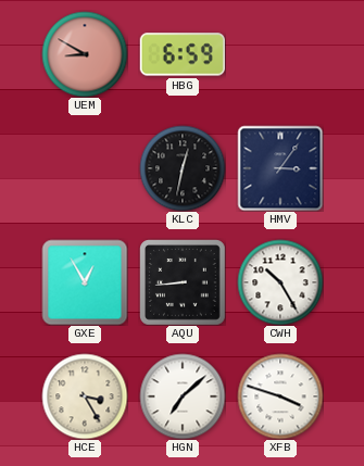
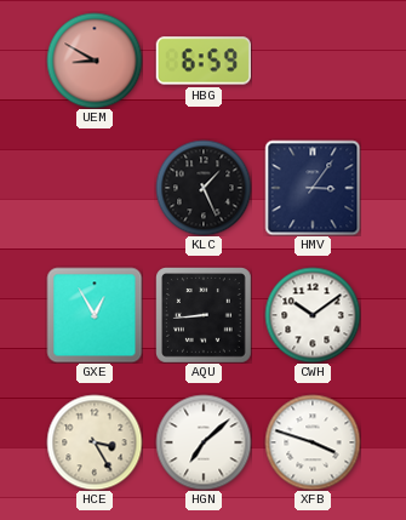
KLC: 12:32 -> 1:26 (204, 188)
CWH: 10:25 -> 10:09 (313, 315)
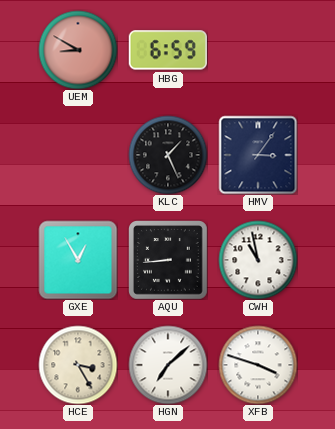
CWH: 10:09 -> 10:58 (258, 260)
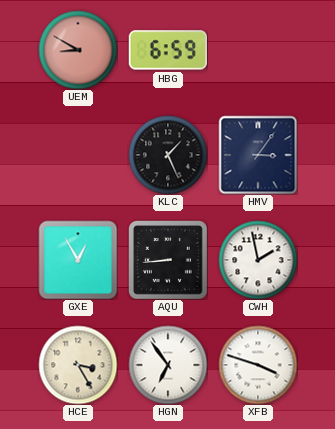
CWH: 10:58 -> 1:58 (258, 260)
HGN: 7:08 -> 6:54 (168, 365)
